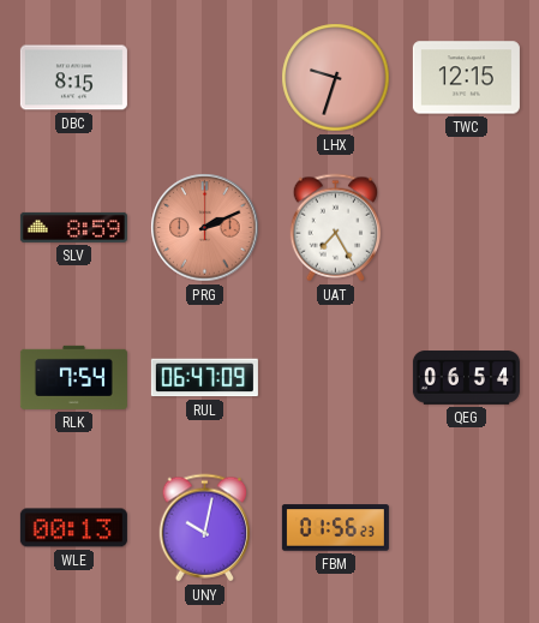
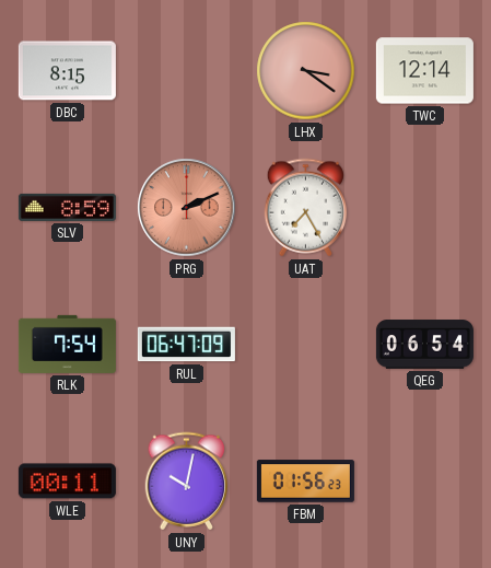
LHX: 9:33 -> 3:21 (306, 71)
TWC: 12:15 -> 12:14 (424, 71)
WLE: 00:13 -> 00:11 (67, 482)
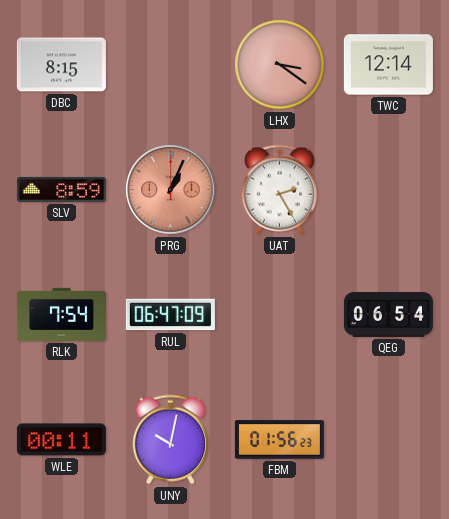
PRG: 2:11 -> 1:04 (171, 190)
UAT: 7:25 -> 2:25 (280, 190)
